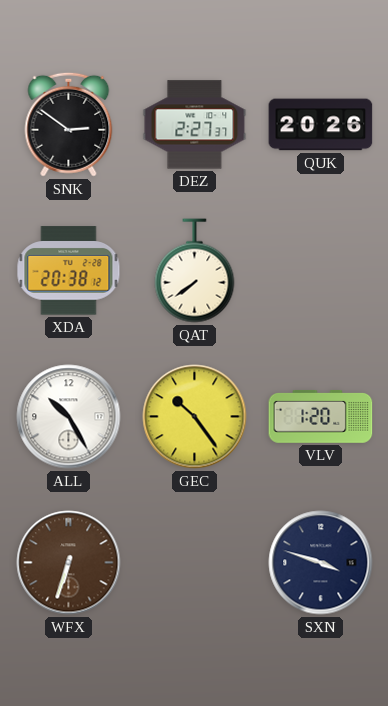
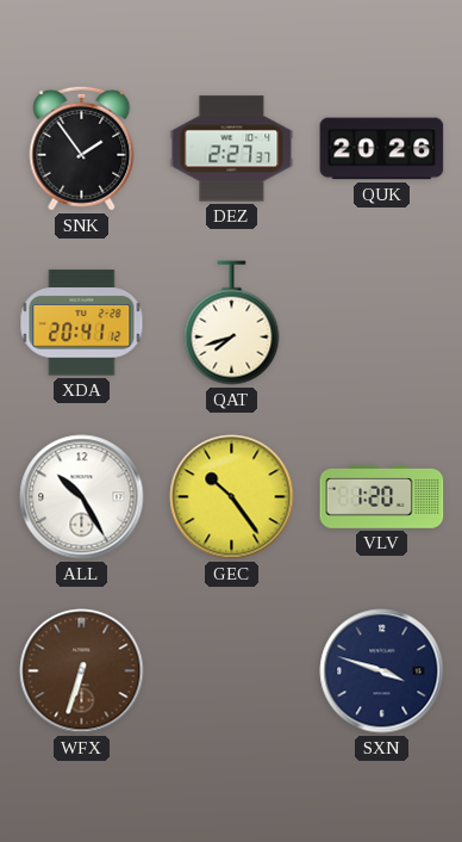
SNK: 2:51 -> 1:54 (82, 148)
XDA: 20:38 -> 20:41 (82, 323)
QAT: 7:39 -> 7:42 (232, 323)
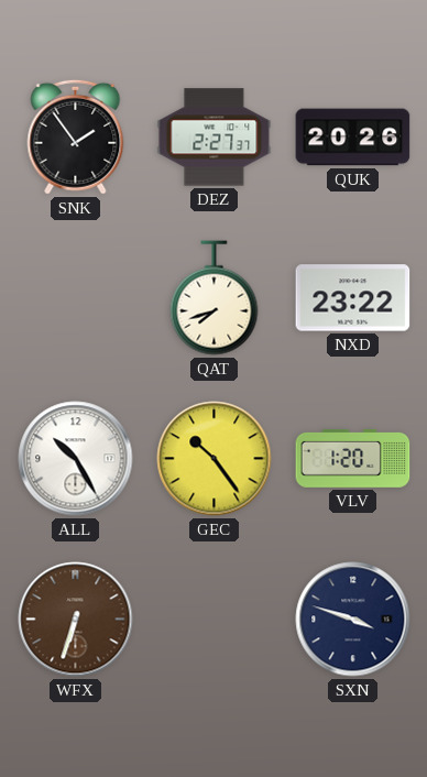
XDA: 20:41 -> none (82, 323)
NXD: none -> 23:22 (353, 298)
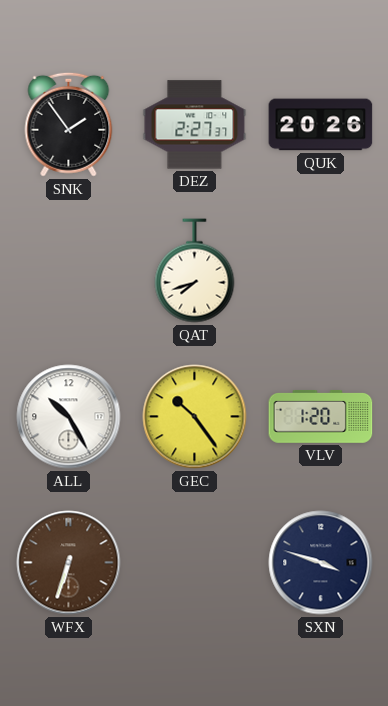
NXD: 23:22 -> none (353, 298)
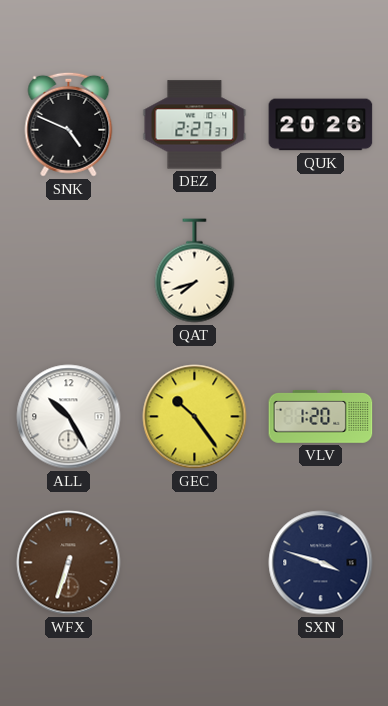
SNK: 1:54 -> 4:49 (69, 124)
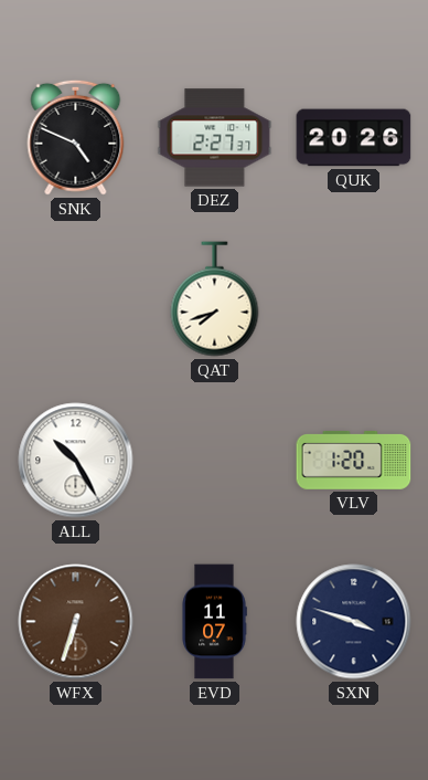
GEC: 10:24 -> none (195, 417)
EVD: none -> 11:07 (214, 622)
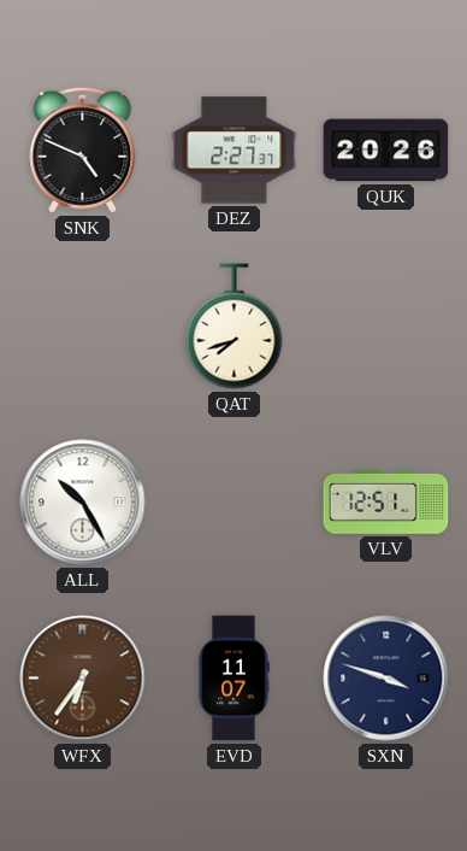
VLV: 1:20 -> 12:51 (386, 501)
WFX: 6:33 -> 6:36 (83, 679)
